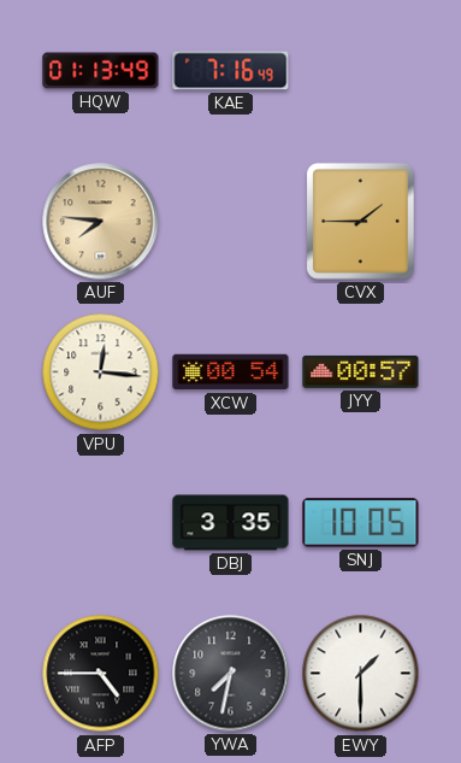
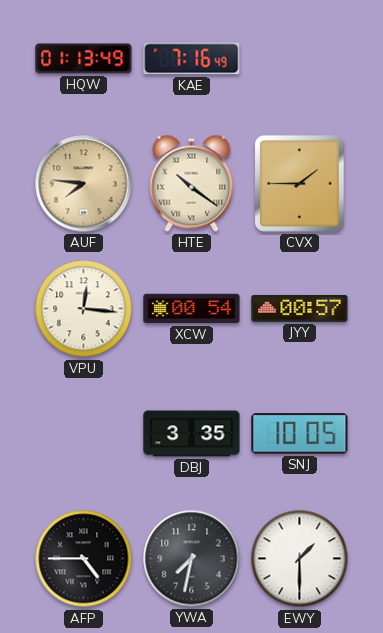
HTE: none -> 10:21 (192, 183)
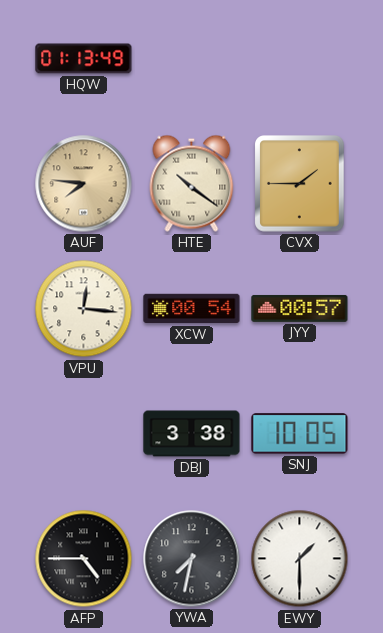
KAE: 7:16 -> none (192, 59)
DBJ: 3:35 -> 3:38 (192, 434)
